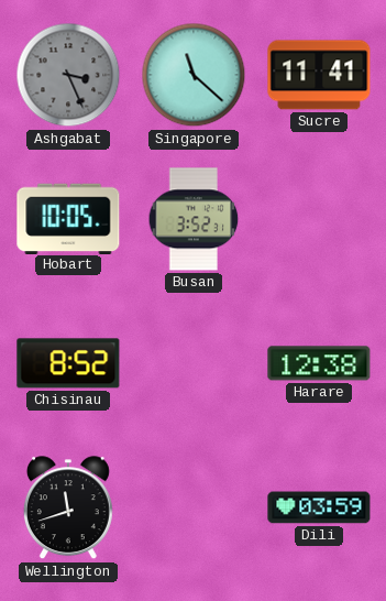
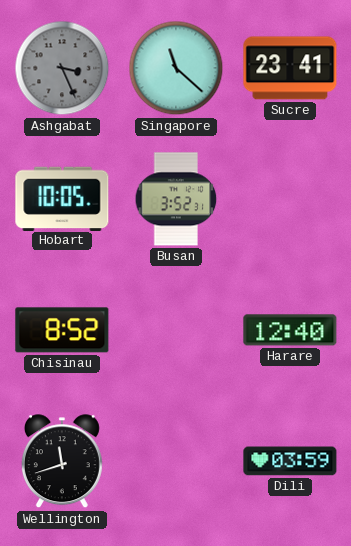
Sucre: 11:41 -> 23:41 (290, 68)
Harare: 12:38 -> 12:40 (290, 330)
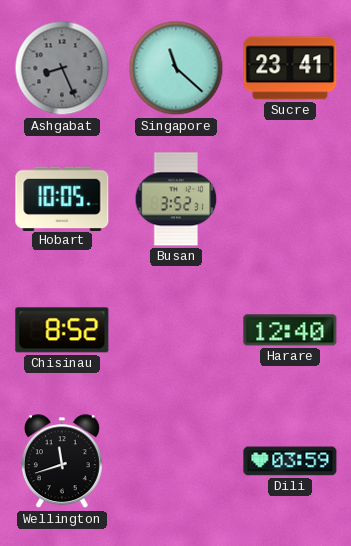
Ashgabat: 3:26 -> 8:26 (62, 68)
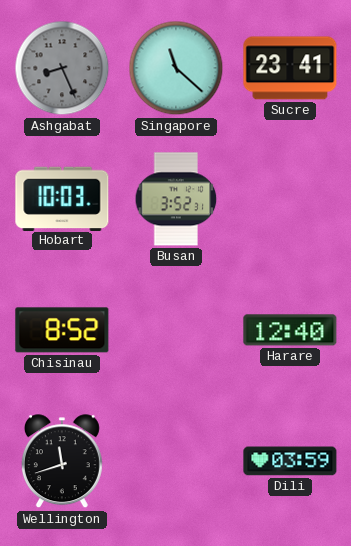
Hobart: 10:05 -> 10:03 (62, 198)
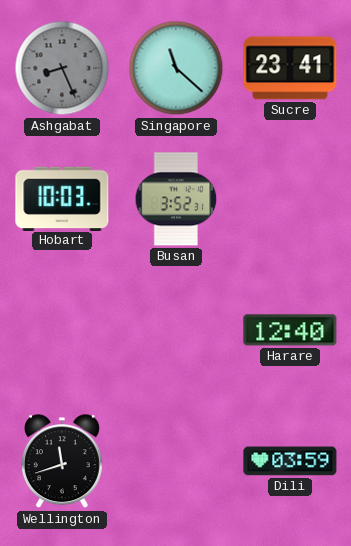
Chisinau: 8:52 -> none (62, 330)
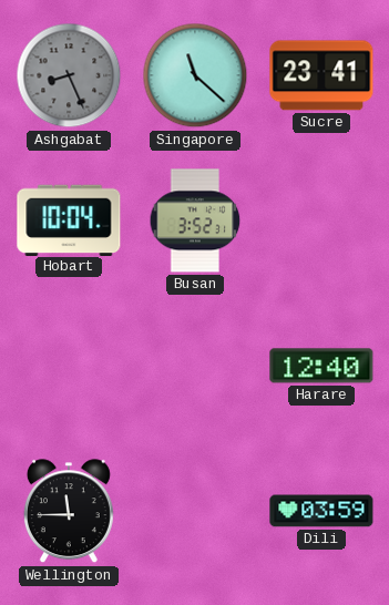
Hobart: 10:03 -> 10:04 (69, 219)
Wellington: 11:42 -> 11:45 (69, 512)
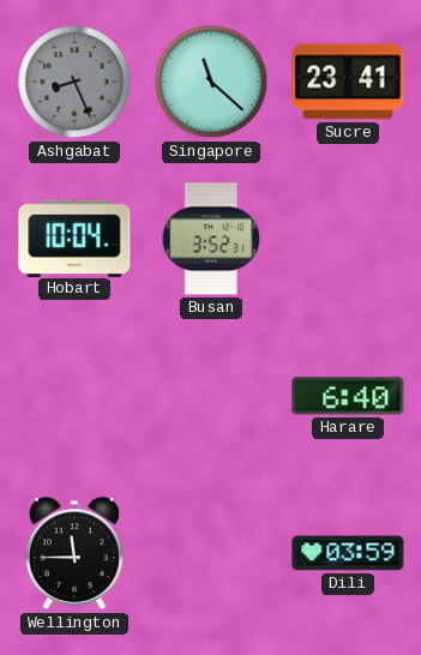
Harare: 12:40 -> 6:40 (348, 396)
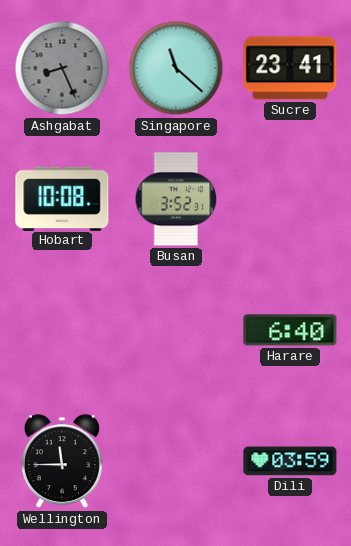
Hobart: 10:04 -> 10:08 (62, 198)
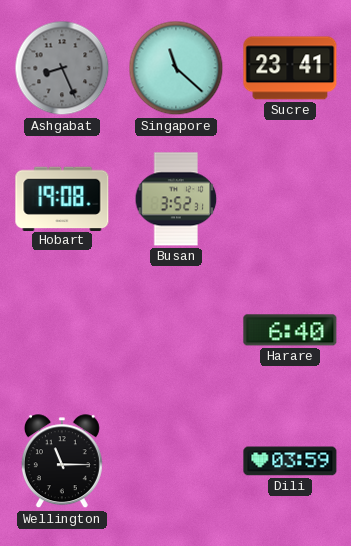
Hobart: 10:08 -> 19:08 (62, 198)
Wellington: 11:45 -> 11:15 (62, 462)
